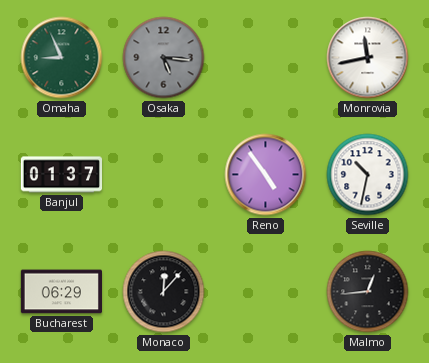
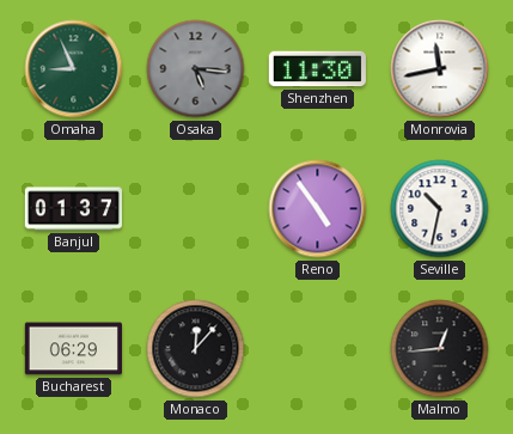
Shenzhen: none -> 11:30 (317, 69)
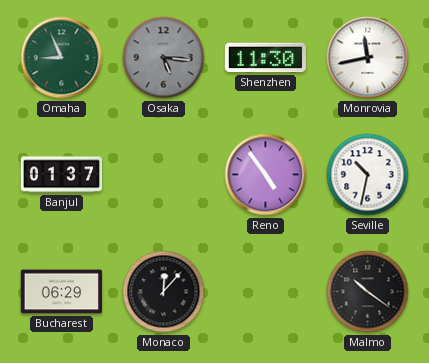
Malmo: 12:44 -> 10:21 (368, 292)
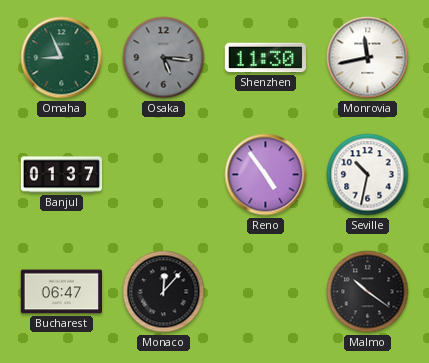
Bucharest: 06:29 -> 06:47 (61, 292)
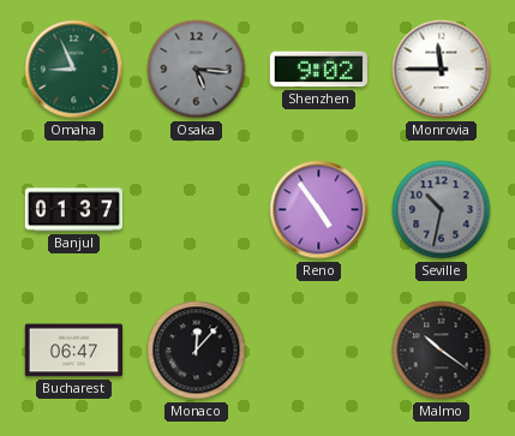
Shenzhen: 11:30 -> 9:02 (318, 70)
Monrovia: 11:43 -> 11:45 (442, 70)
Seville dial: white -> grey (442, 210)
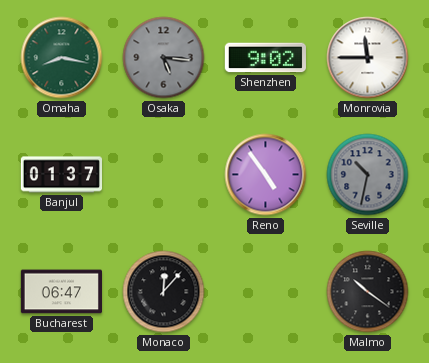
Omaha: 8:56 -> 8:17 (62, 58)
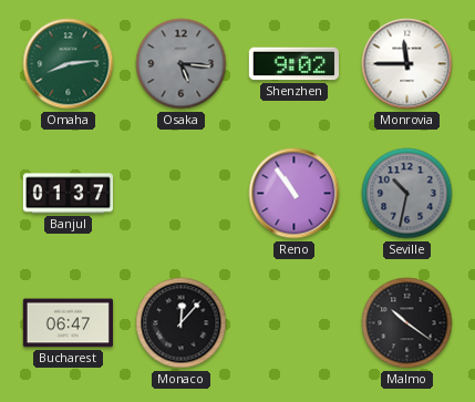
Omaha: 8:17 -> 8:14 (69, 64)
Reno: 4:54 -> 10:54 (295, 194)
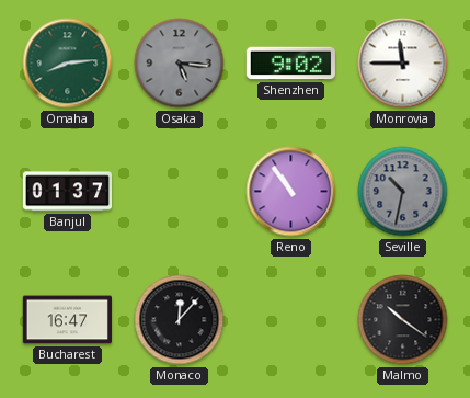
Bucharest: 06:47 -> 16:47 (67, 320)
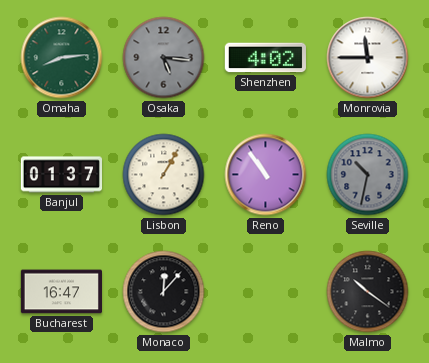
Shenzhen: 9:02 -> 4:02 (265, 58)
Lisbon: none -> 1:05 (164, 175)
